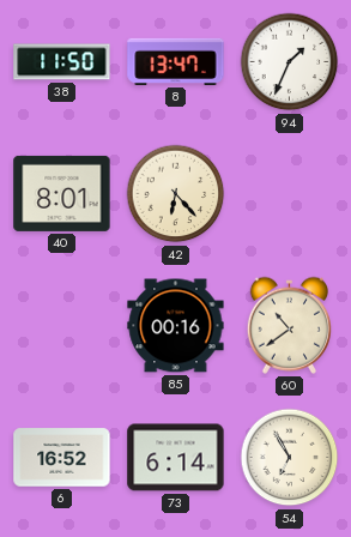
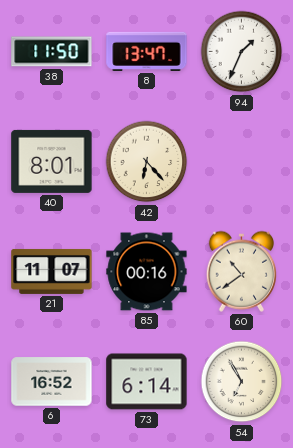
21: none -> 11:07 (52, 271)
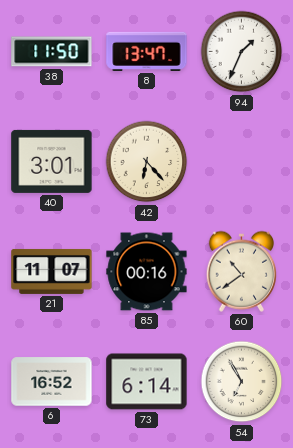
40: 8:01 -> 3:01 (52, 161)
